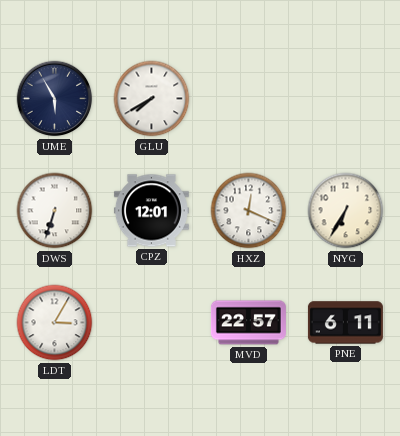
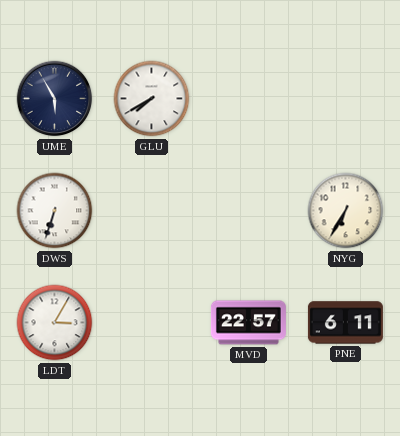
CPZ: 12:01 -> none (151, 211)
HXZ: 12:19 -> none (249, 211)
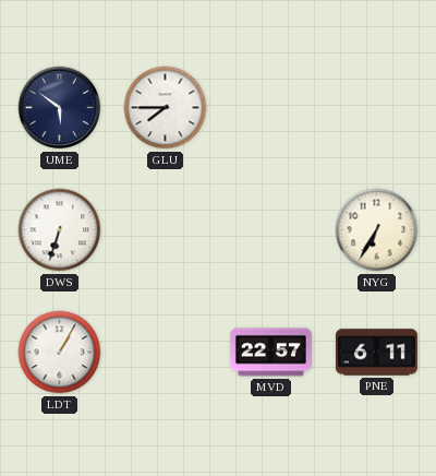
UME: 5:55 -> 5:51 (60, 108)
GLU: 7:40 -> 7:45 (166, 108)
LDT: 3:05 -> 1:05 (60, 353)
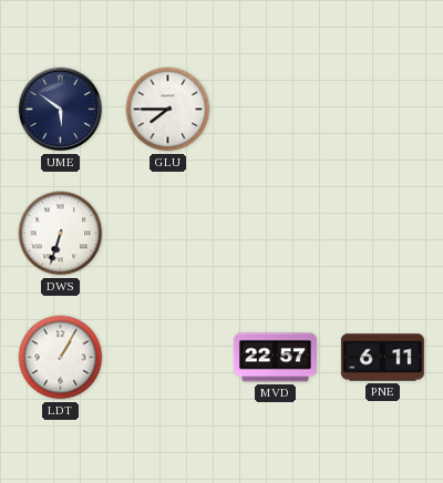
NYG: 6:35 -> none (377, 230)
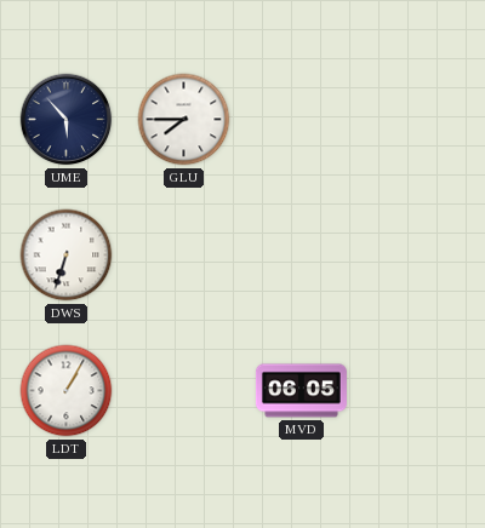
UME: 5:51 -> 5:53 (67, 120)
MVD: 22:57 -> 06:05 (301, 391)
PNE: 6:11 -> none (382, 358)
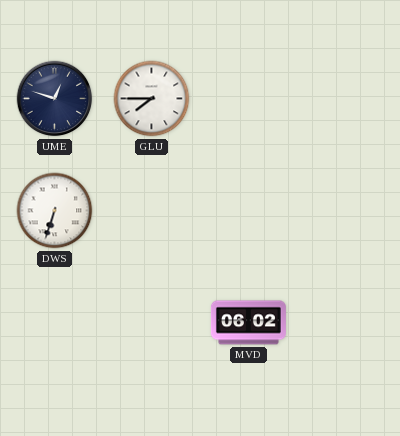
UME: 5:53 -> 12:48 (55, 99)
LDT: 1:05 -> none (67, 391)
MVD: 06:05 -> 06:02 (248, 323)
